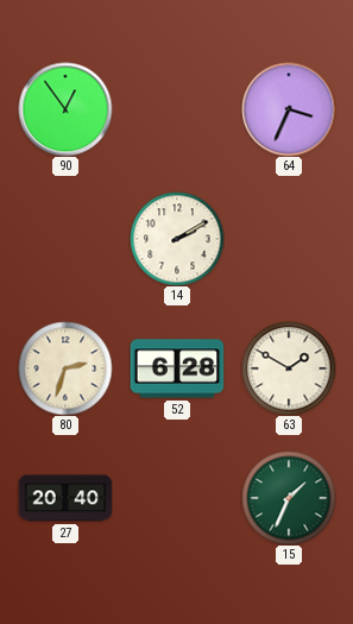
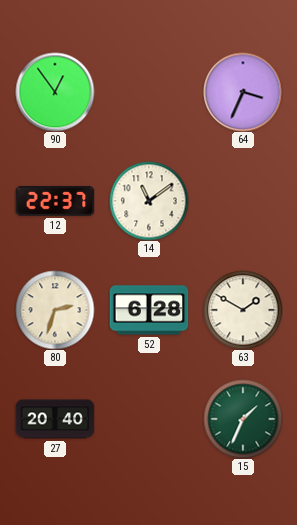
12: none -> 22:37 (55, 201)
14: 2:10 -> 11:09 (149, 201)
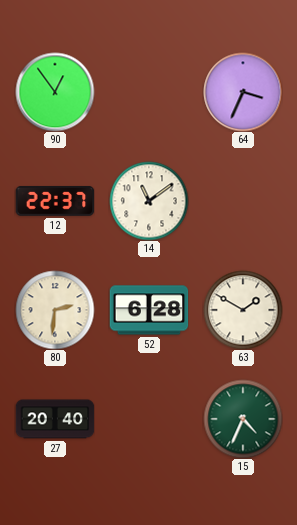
80: 2:33 -> 2:31 (55, 310)
15: 1:34 -> 4:34 (243, 419)
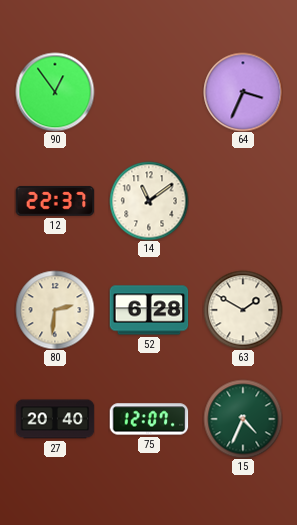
75: none -> 12:07 (149, 419)
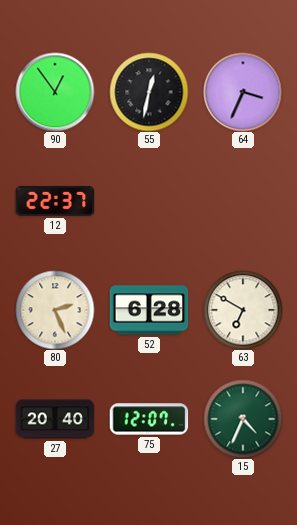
55: none -> 12:32 (149, 92)
14: 11:09 -> none (149, 201)
80: 2:31 -> 2:26 (55, 310)
63: 1:50 -> 6:50 (243, 310)
